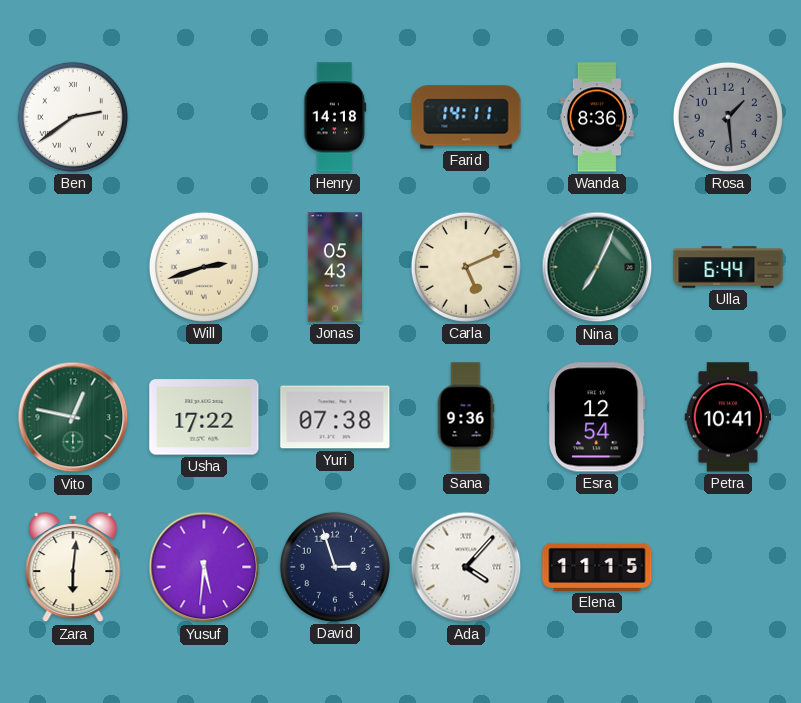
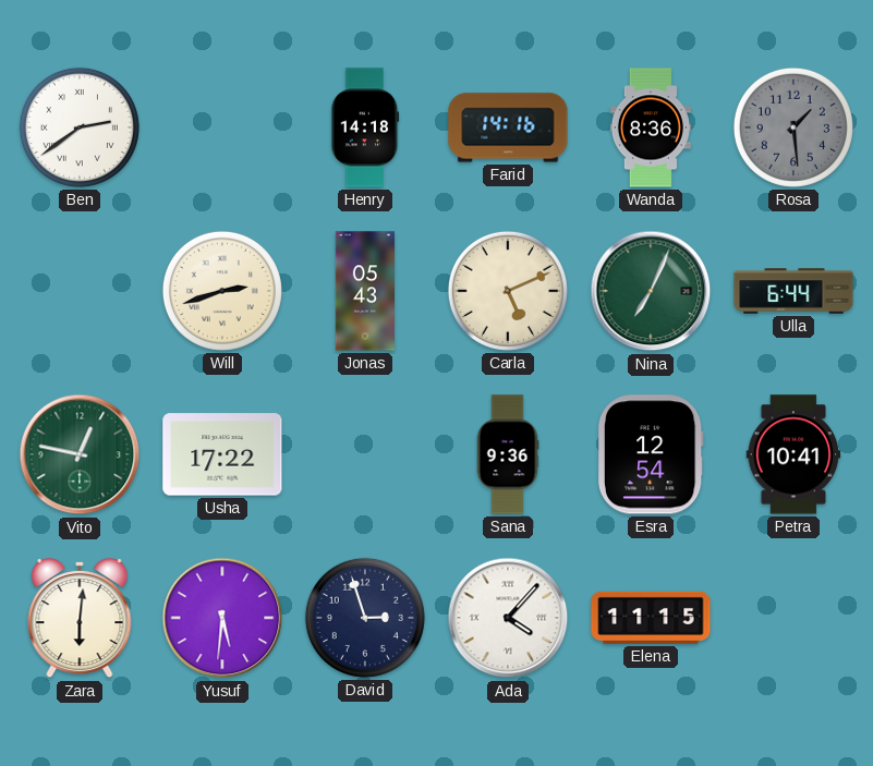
Farid: 14:11 -> 14:16 (508, 127)
Yuri: 07:38 -> none (335, 417)
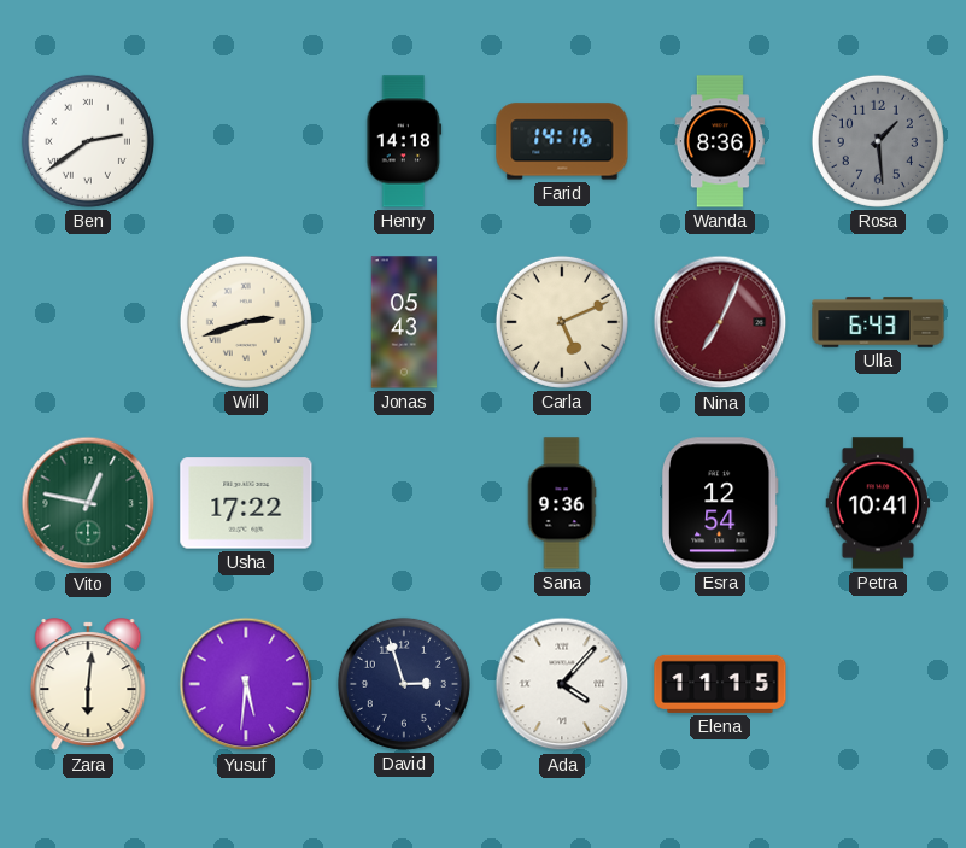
Nina dial: green -> burgundy (720, 322)
Ulla: 6:44 -> 6:43 (878, 322)
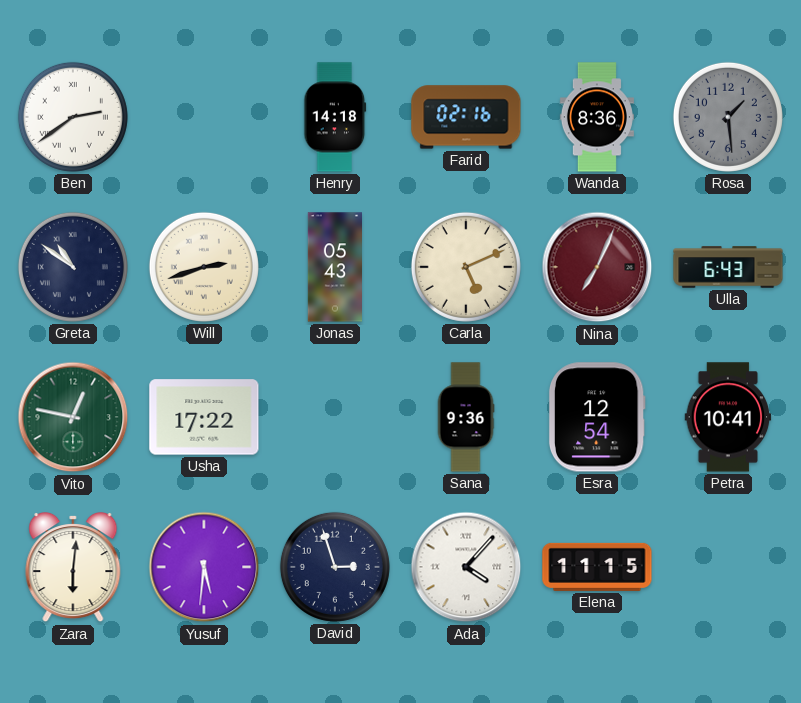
Farid: 14:16 -> 02:16 (466, 117)
Greta: none -> 10:51 (73, 267)
